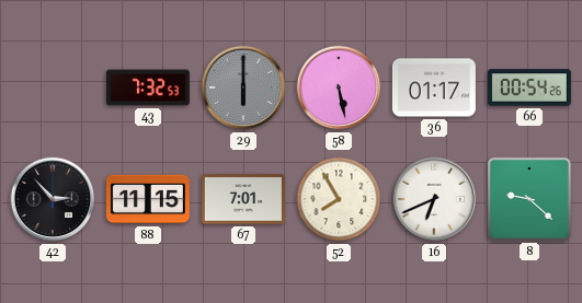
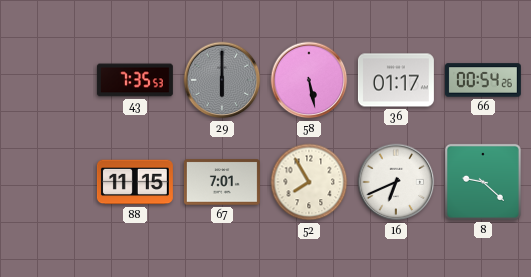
43: 7:32 -> 7:35 (135, 80)
42: 2:53 -> none (53, 199)
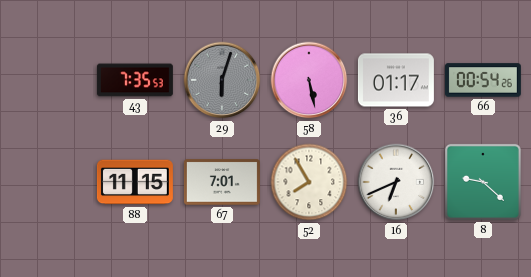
29: 6:00 -> 6:03 (222, 80)
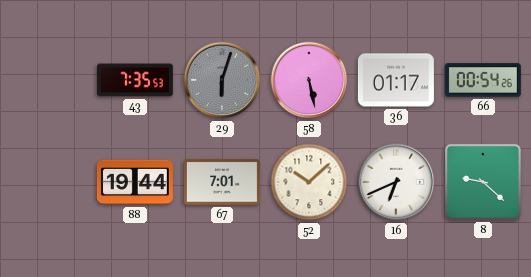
88: 11:15 -> 19:44 (135, 182)
52: 7:55 -> 10:08 (309, 182)
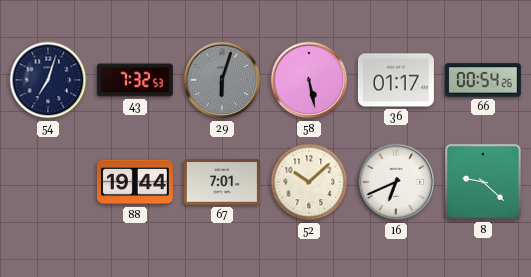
54: none -> 7:03 (48, 80)
43: 7:35 -> 7:32 (135, 80)
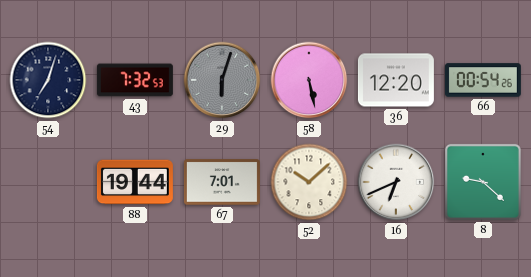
36: 01:17 -> 12:20 (396, 80)
